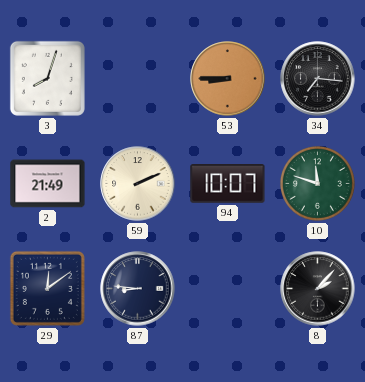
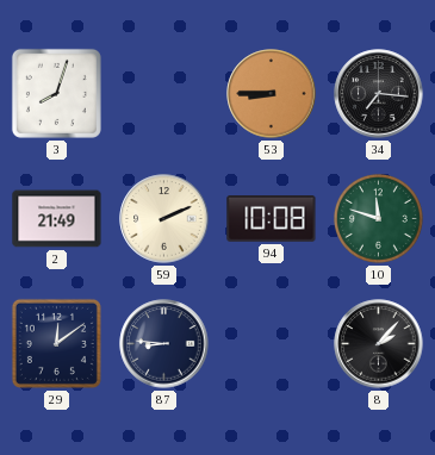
94: 10:07 -> 10:08 (272, 219)
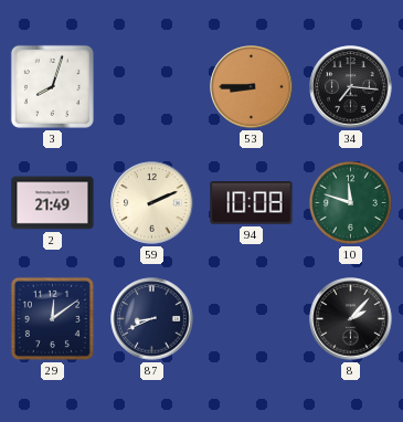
87: 8:46 -> 8:41 (152, 319)
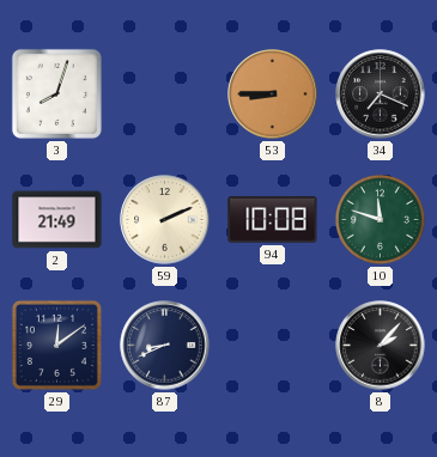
34: 7:16 -> 7:19 (381, 95)
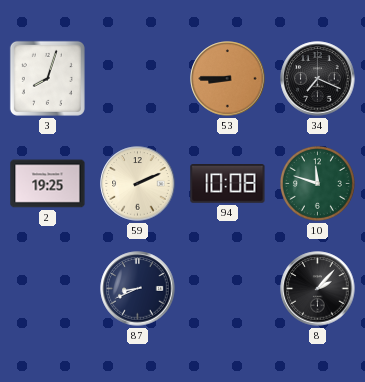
2: 21:49 -> 19:25 (48, 184)
29: 12:09 -> none (56, 345)
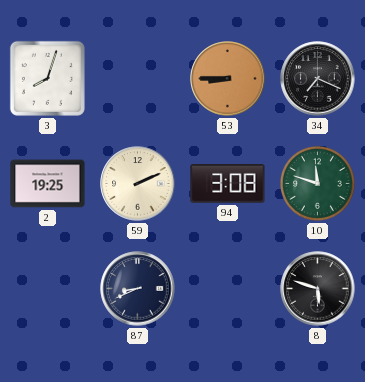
94: 10:08 -> 3:08 (228, 184)
8: 2:07 -> 5:48 (318, 289)
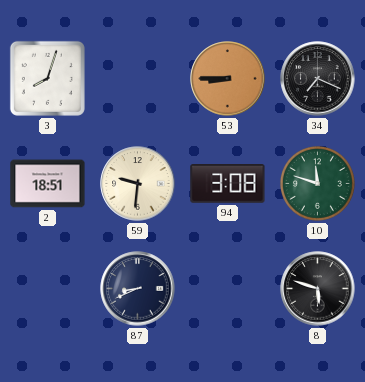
2: 19:25 -> 18:51 (48, 184)
59: 2:11 -> 9:31 (138, 184)
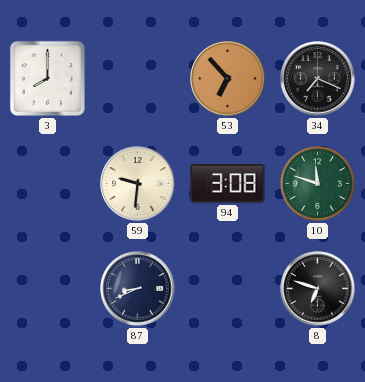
3: 8:03 -> 8:00 (47, 78)
53: 8:45 -> 6:53 (228, 79)
2: 18:51 -> none (48, 184)
8: 5:48 -> 6:48 (318, 289)
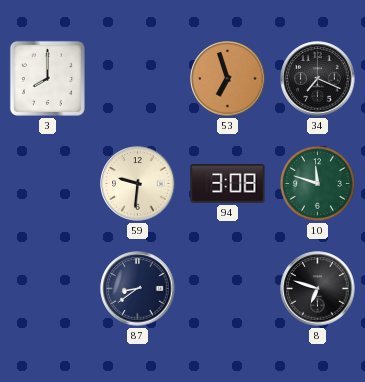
53: 6:53 -> 6:57 (228, 79)
87: 8:41 -> 8:39 (138, 289)
